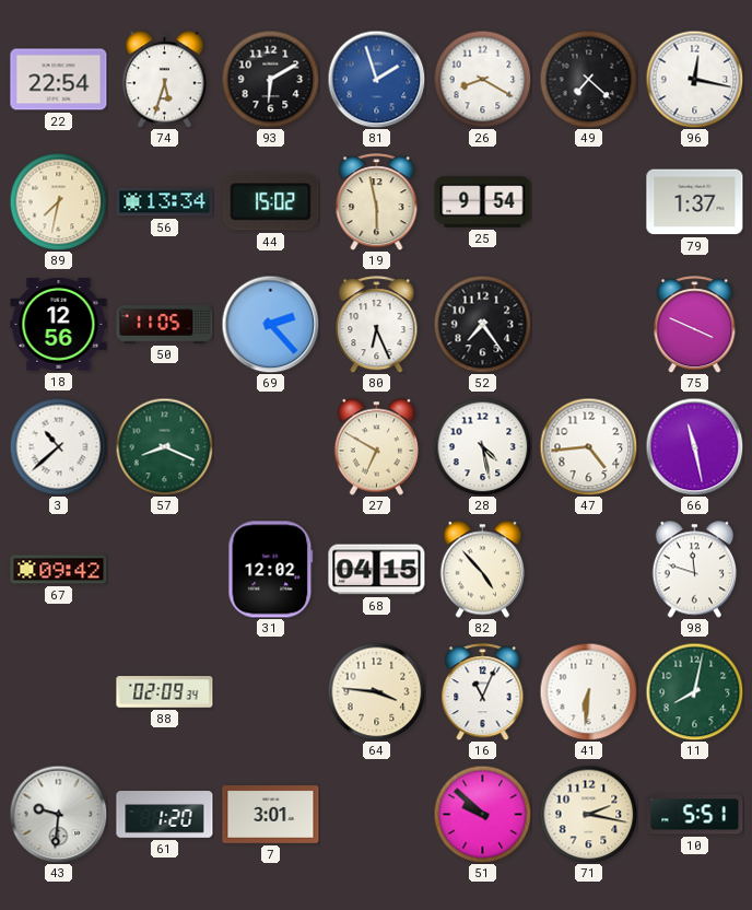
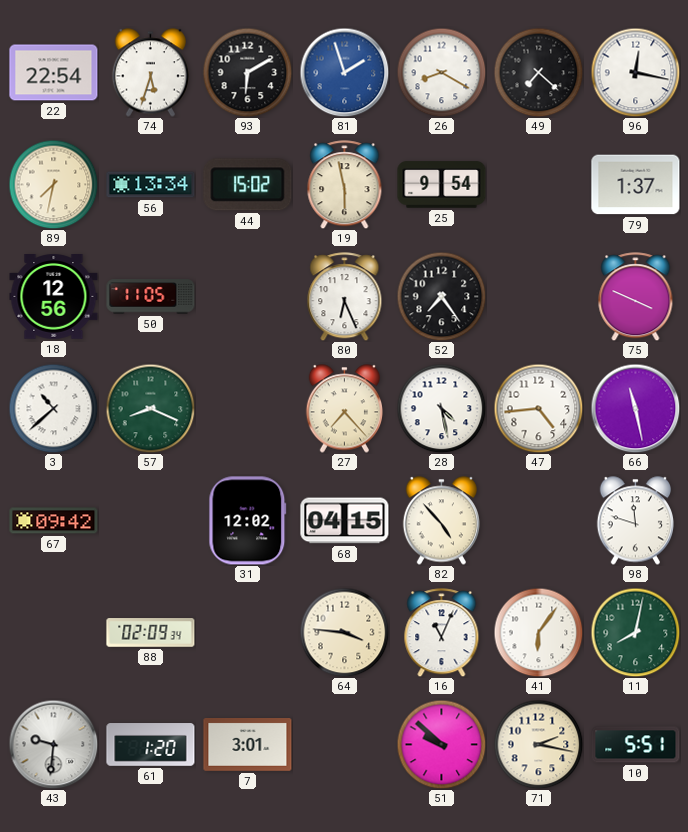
69: 2:23 -> none (270, 324)
27: 6:50 -> 7:23 (344, 409)
41: 6:31 -> 6:06 (538, 632)
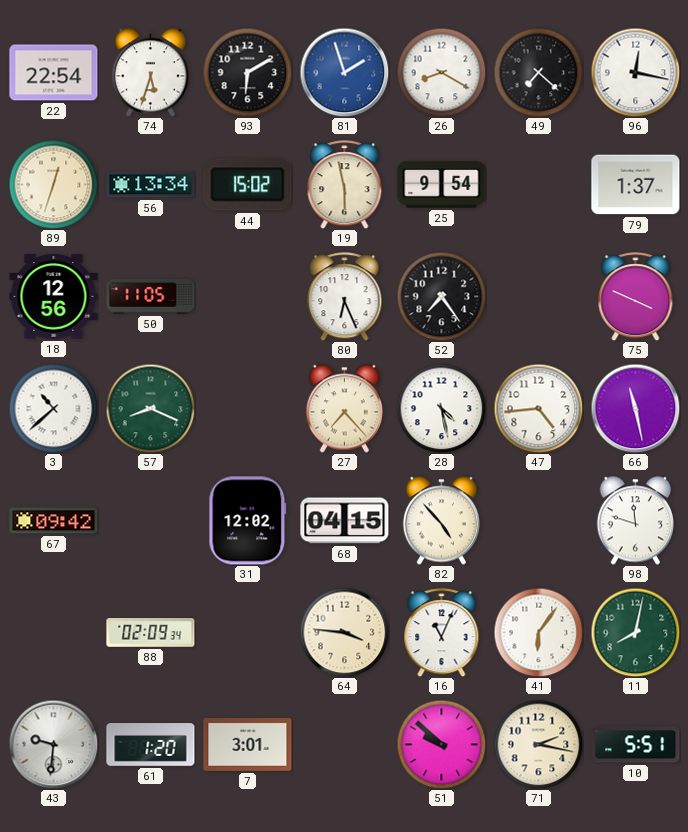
89: 7:32 -> 12:33 (53, 184)
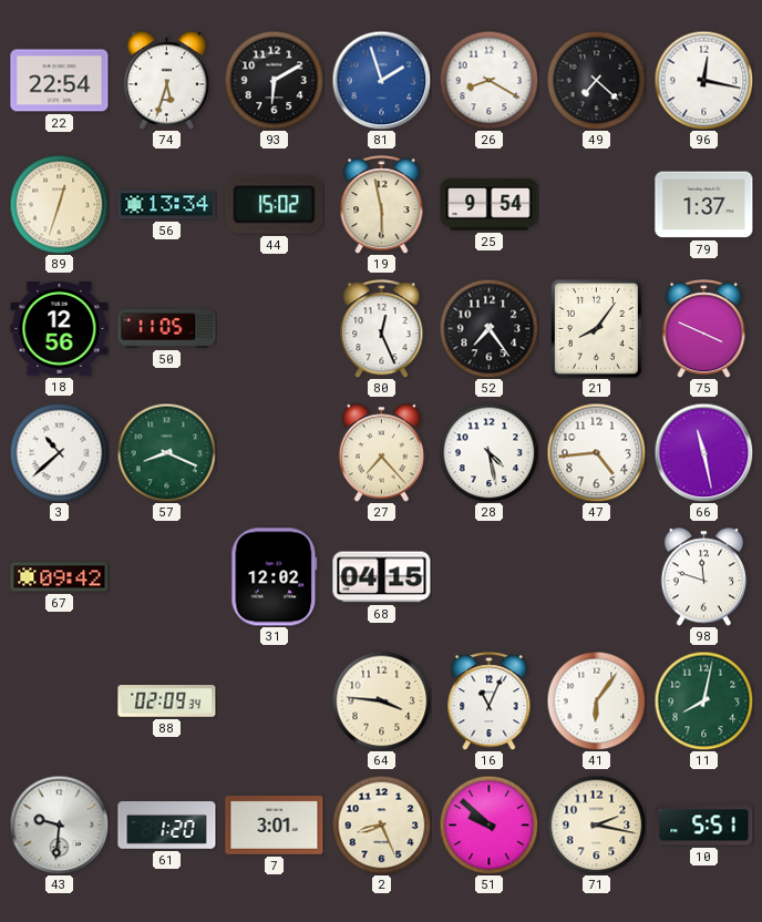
80: 6:26 -> 12:26 (382, 329)
21: none -> 8:06 (596, 328)
82: 4:53 -> none (441, 521)
2: none -> 8:26 (381, 824)
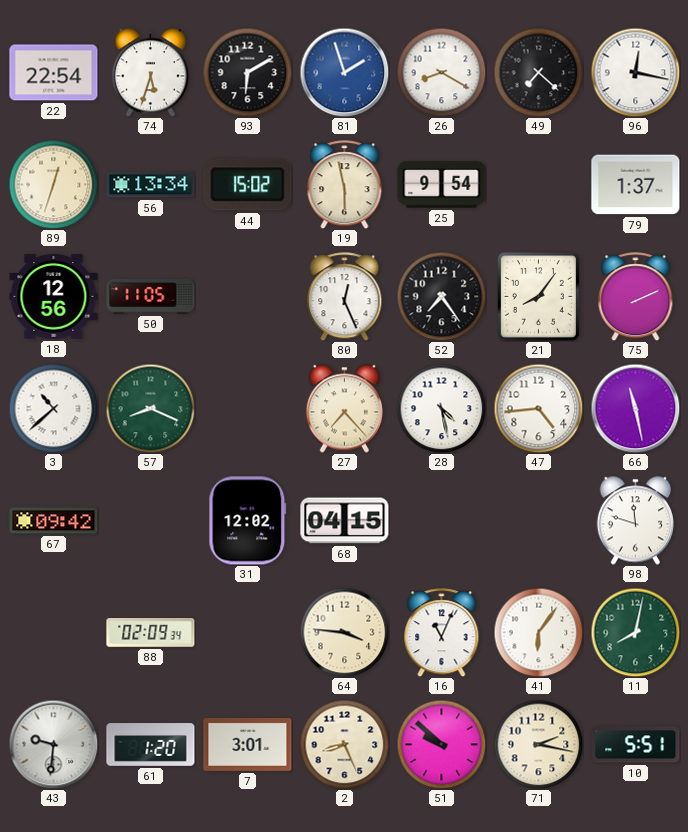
75: 3:49 -> 2:11 (636, 297)
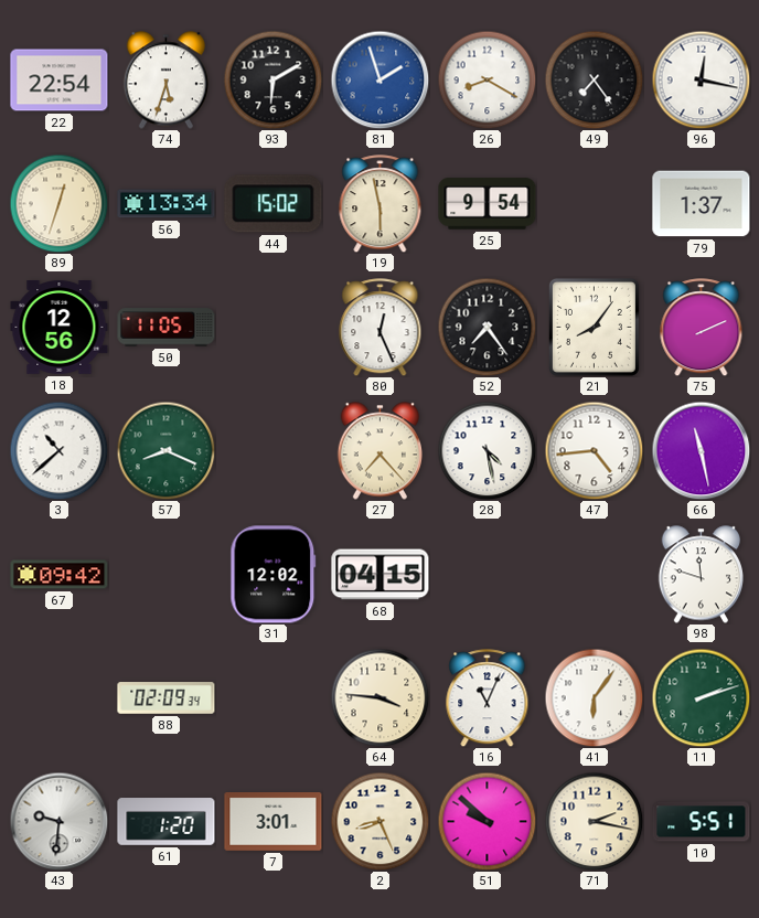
49: 7:22 -> 7:24 (594, 79)
11: 8:02 -> 2:12 (701, 697)
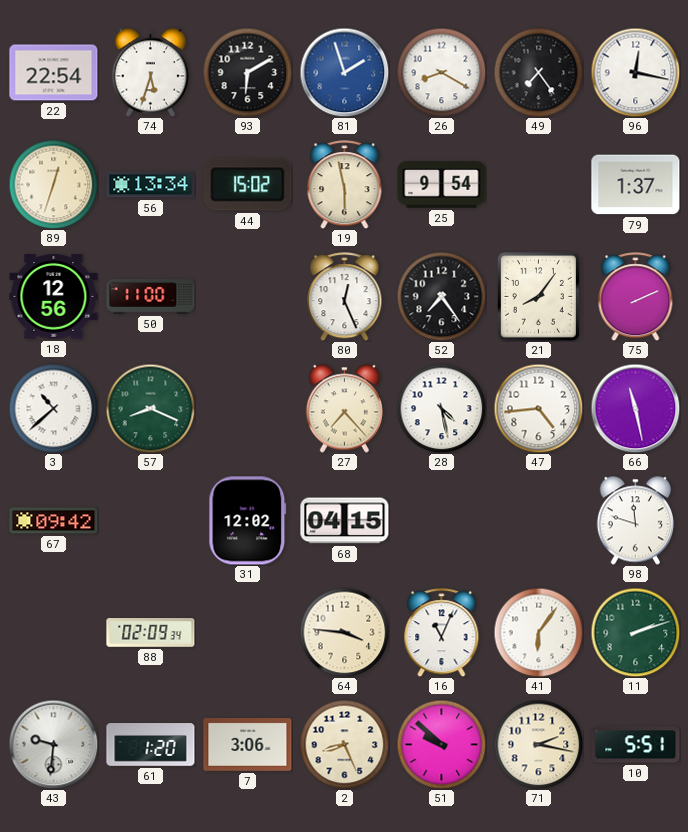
50: 11:05 -> 11:00 (151, 297)
7: 3:01 -> 3:06 (248, 745)
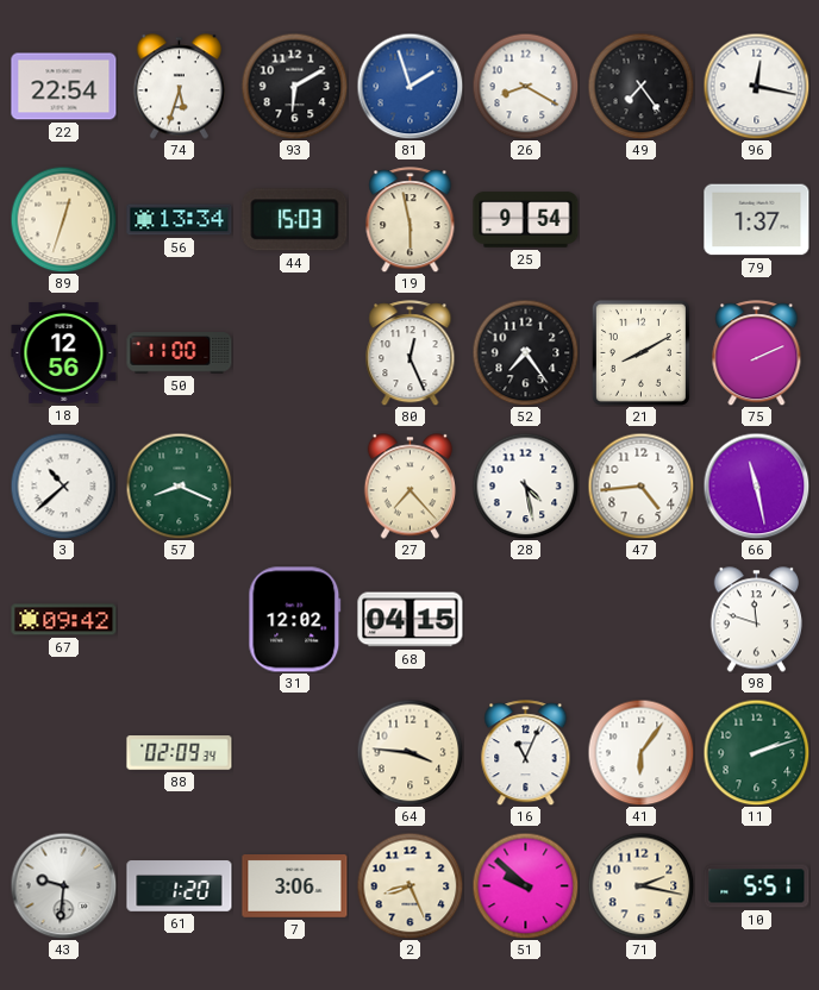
44: 15:02 -> 15:03 (295, 220)
21: 8:06 -> 8:10 (640, 352)
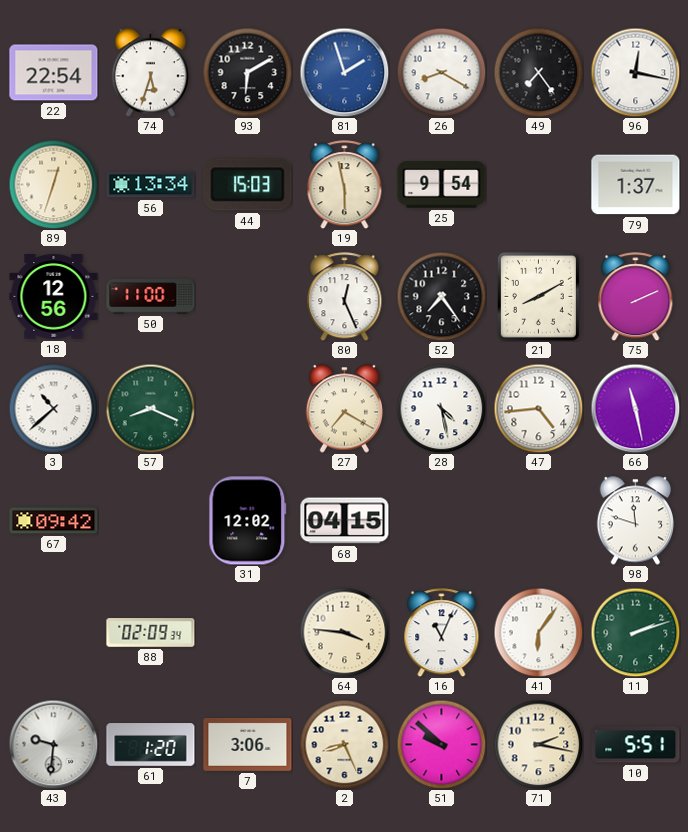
27: 7:23 -> 7:20 (344, 409)
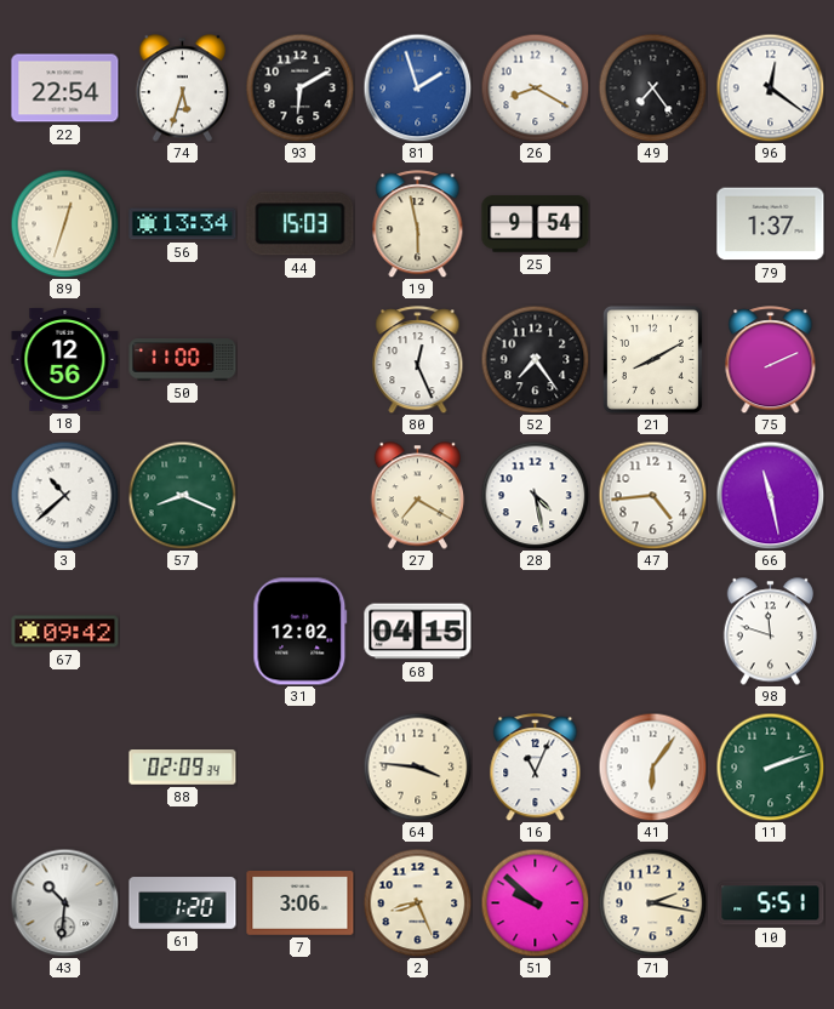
96: 12:17 -> 12:21 (770, 87)
43: 9:31 -> 10:31 (64, 902)
